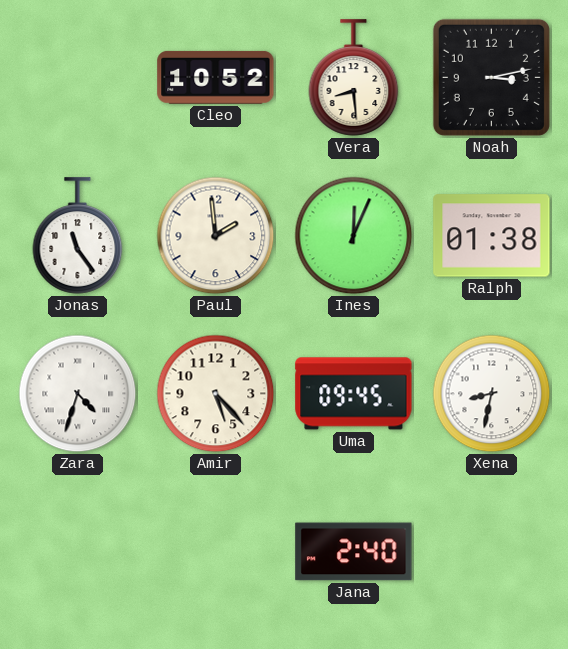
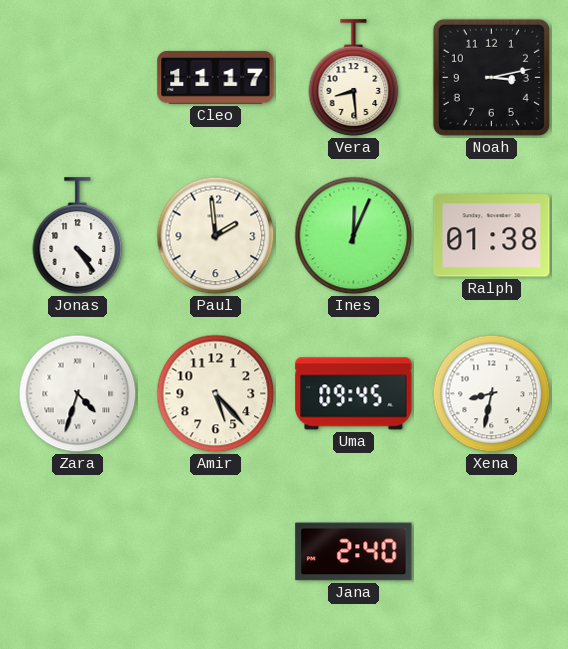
Cleo: 10:52 -> 11:17 (216, 77)
Jonas: 11:24 -> 4:24 (78, 236)
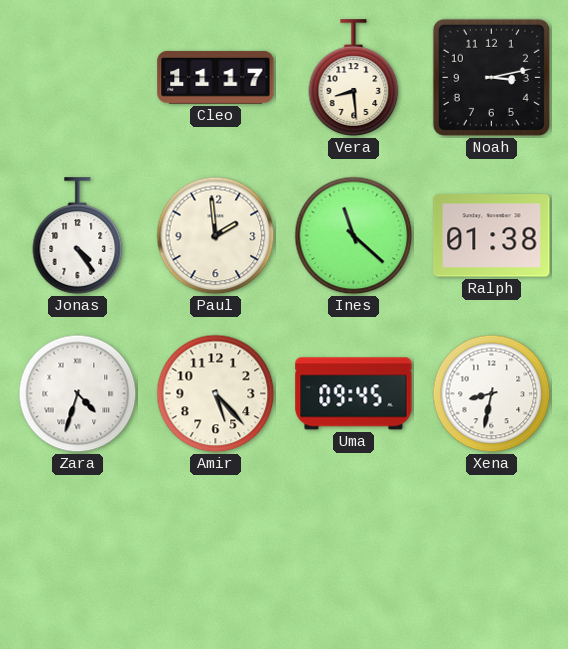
Ines: 12:04 -> 11:22 (354, 236)
Jana: 2:40 -> none (354, 552)
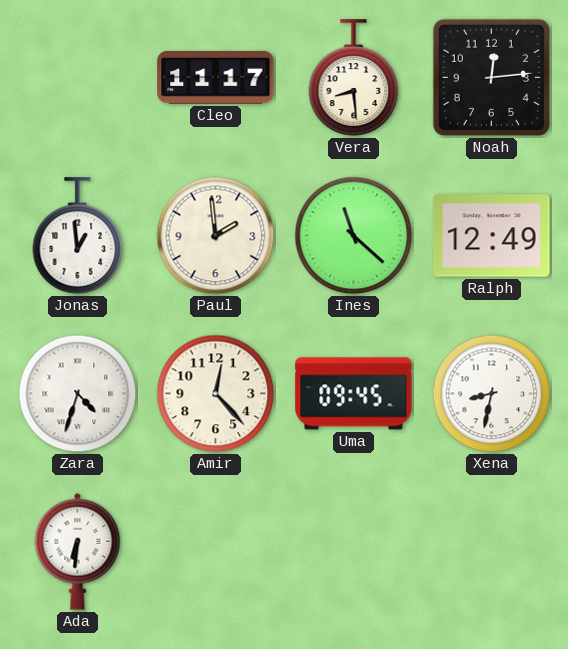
Noah: 3:13 -> 12:14 (491, 77)
Jonas: 4:24 -> 12:59 (78, 236)
Ralph: 01:38 -> 12:49 (492, 236)
Amir: 5:23 -> 12:23 (216, 394)
Ada: none -> 6:31 (78, 551)
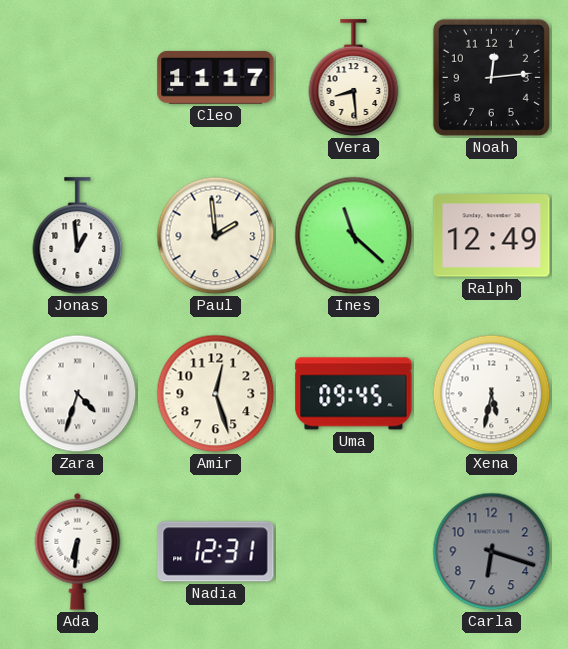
Amir: 12:23 -> 12:27 (216, 394)
Xena: 8:32 -> 5:32 (492, 394)
Nadia: none -> 12:31 (216, 552)
Carla: none -> 6:18 (492, 552)
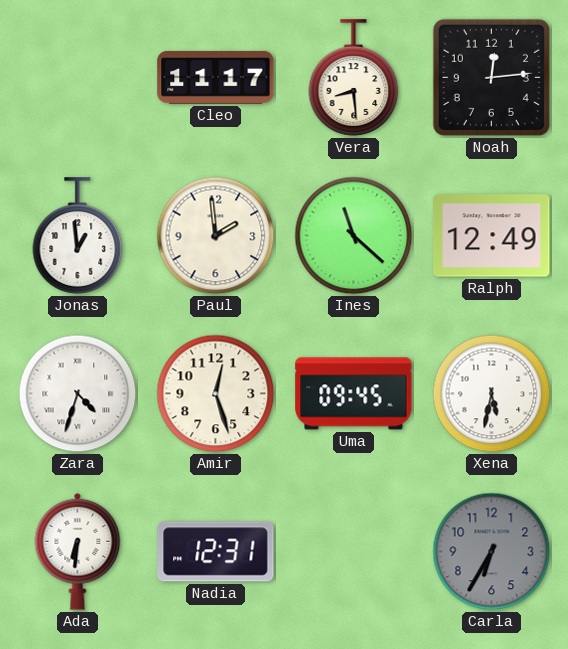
Carla: 6:18 -> 6:35 (492, 552)
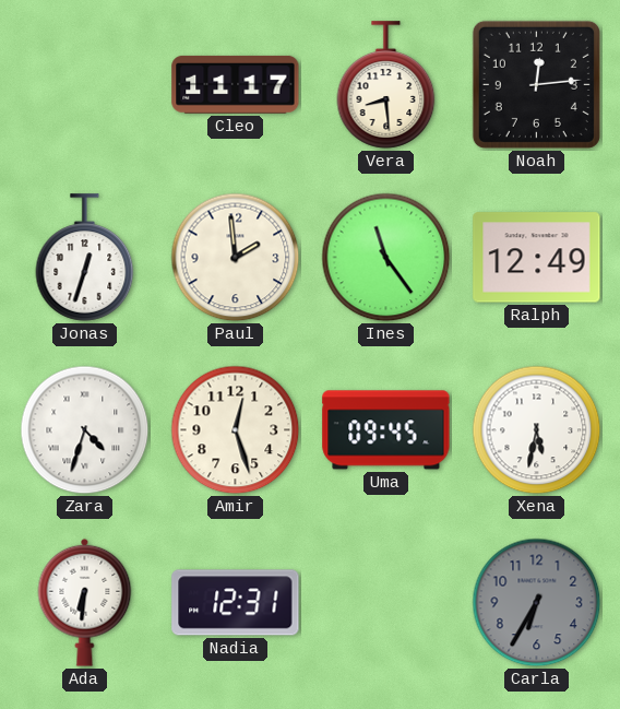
Jonas: 12:59 -> 12:33 (85, 258)
Ines: 11:22 -> 11:24 (386, 258)
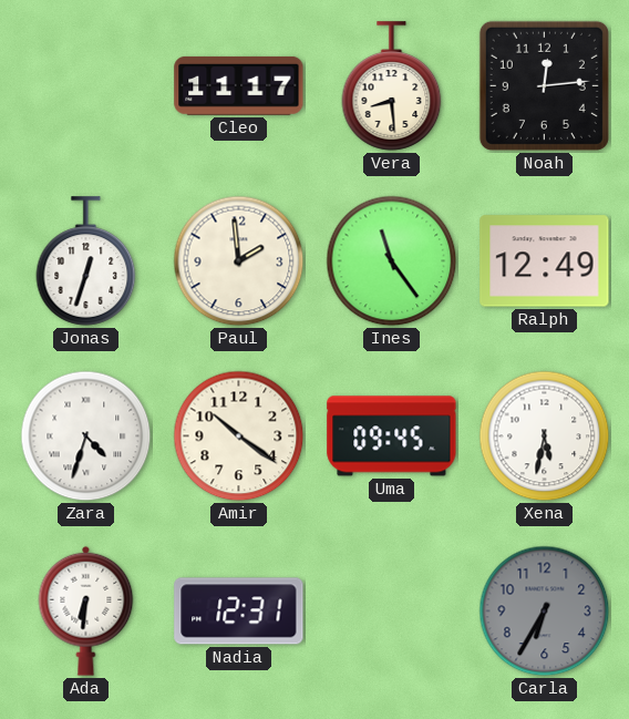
Amir: 12:27 -> 10:21 (239, 436)
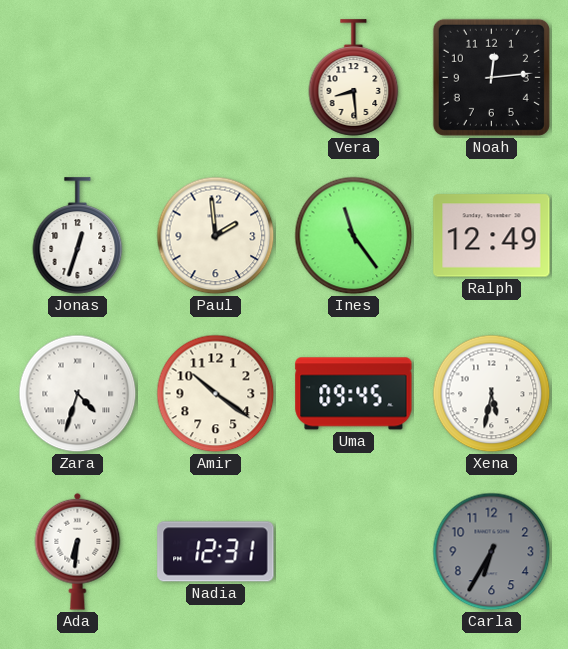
Cleo: 11:17 -> none (239, 85)
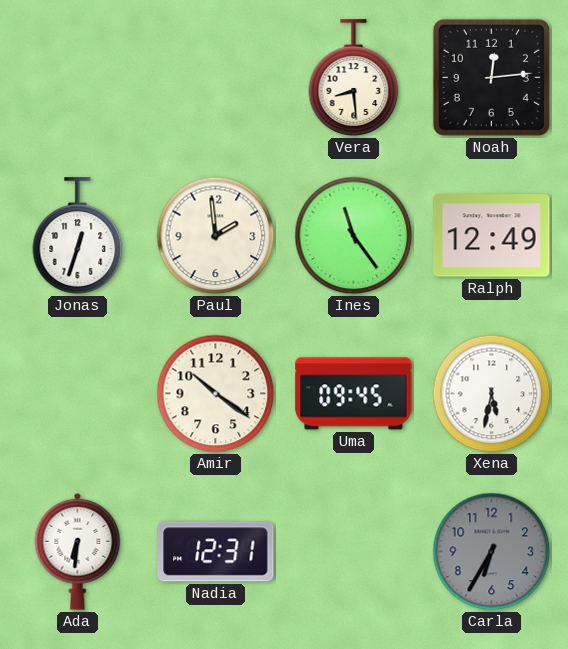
Zara: 4:33 -> none (78, 394)
